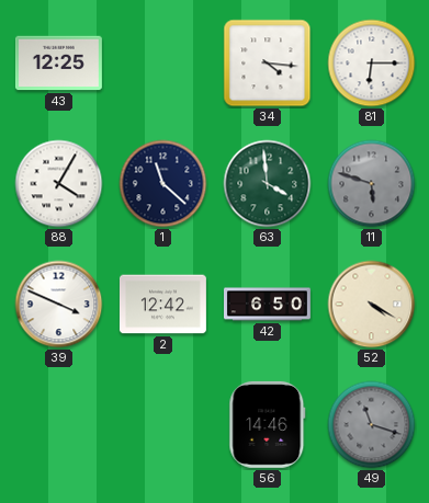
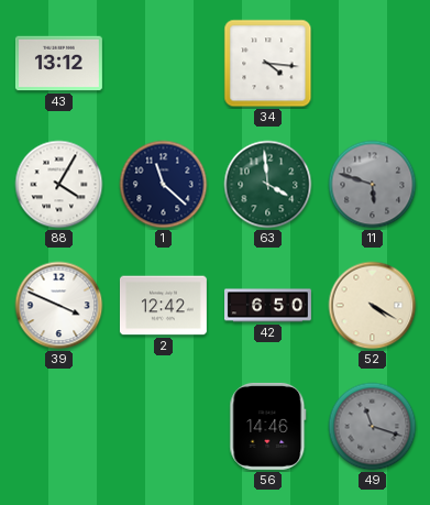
43: 12:25 -> 13:12 (58, 64)
81: 6:15 -> none (372, 64)
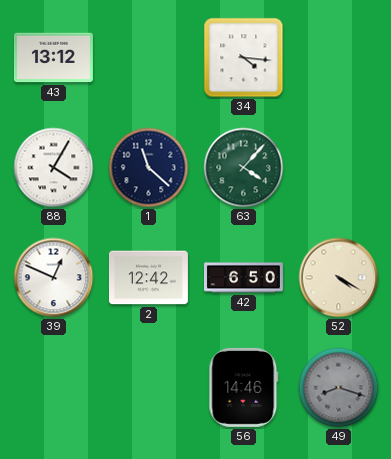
63: 3:59 -> 4:07 (244, 168)
11: 5:48 -> none (373, 185)
39: 3:49 -> 12:49 (54, 278)
49: 11:18 -> 8:18 (339, 388)
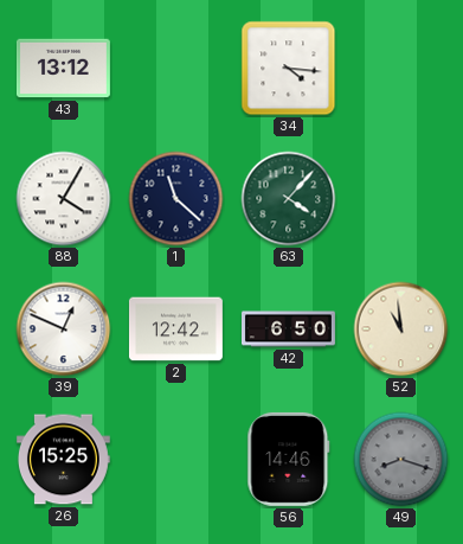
52: 4:20 -> 10:59 (401, 329)
26: none -> 15:25 (63, 460)
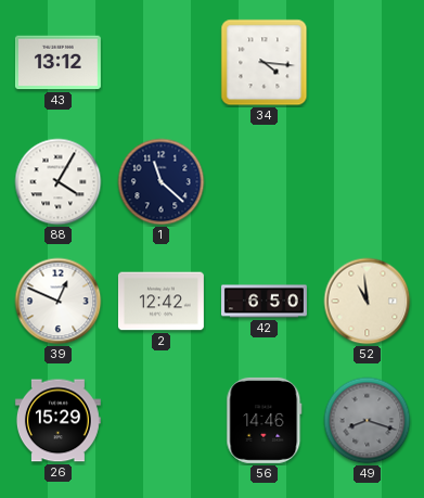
63: 4:07 -> none (289, 199)
26: 15:25 -> 15:29 (57, 421)
